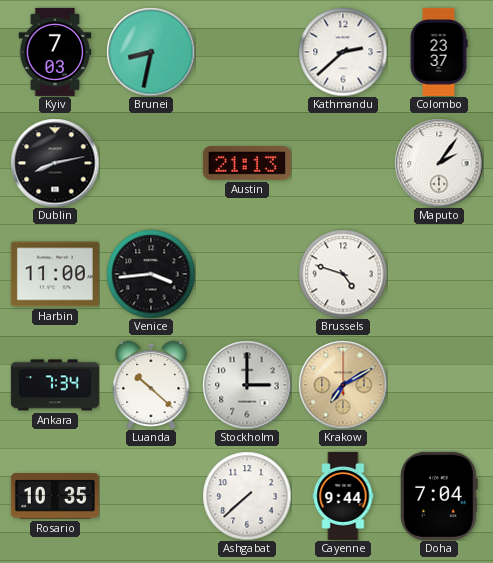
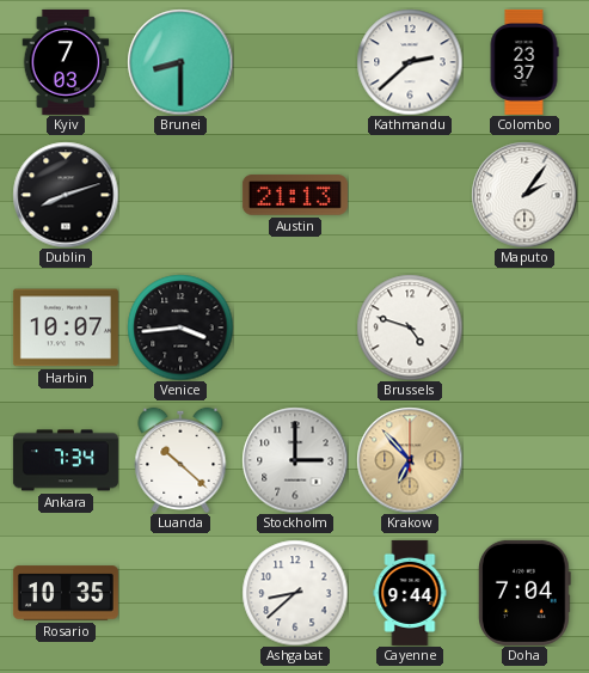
Brunei: 8:32 -> 8:30 (180, 62)
Dublin: 8:13 -> 8:12 (66, 195)
Harbin: 11:00 -> 10:07 (66, 328)
Krakow: 7:10 -> 6:53 (410, 460)
Ashgabat: 7:38 -> 8:38 (295, 593)
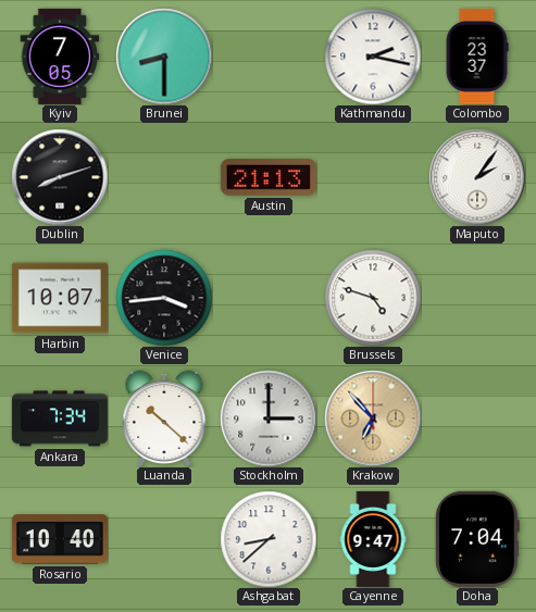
Kyiv: 7:03 -> 7:05 (60, 57)
Kathmandu: 2:38 -> 2:17 (373, 57)
Rosario: 10:35 -> 10:40 (60, 539)
Cayenne: 9:44 -> 9:47 (373, 539)
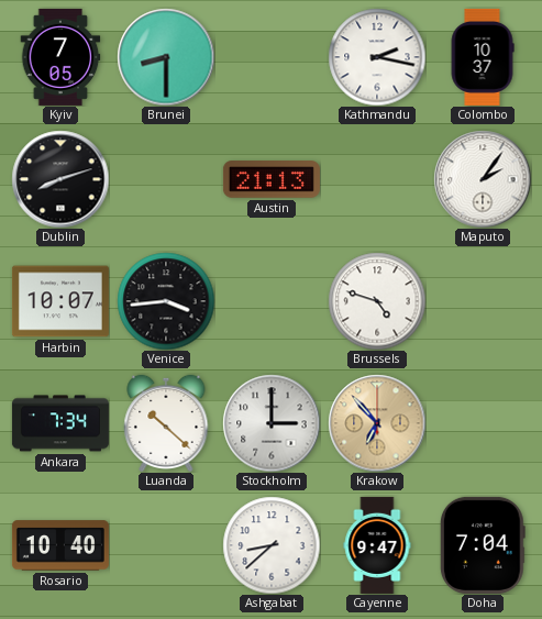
Colombo: 23:37 -> 10:37 (483, 57)
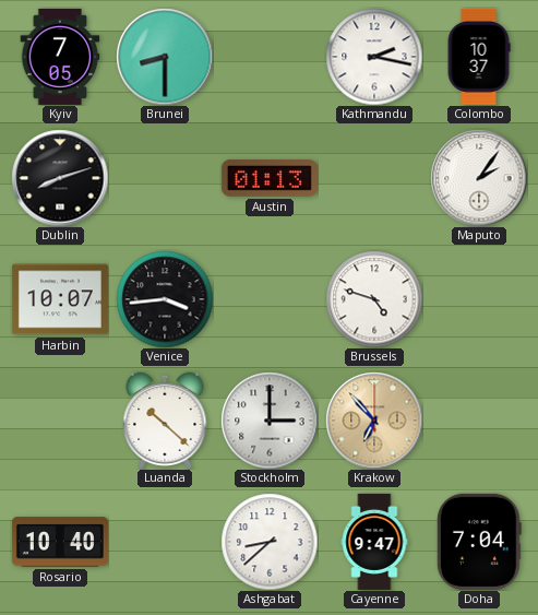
Austin: 21:13 -> 01:13 (270, 178)
Ankara: 7:34 -> none (60, 423)
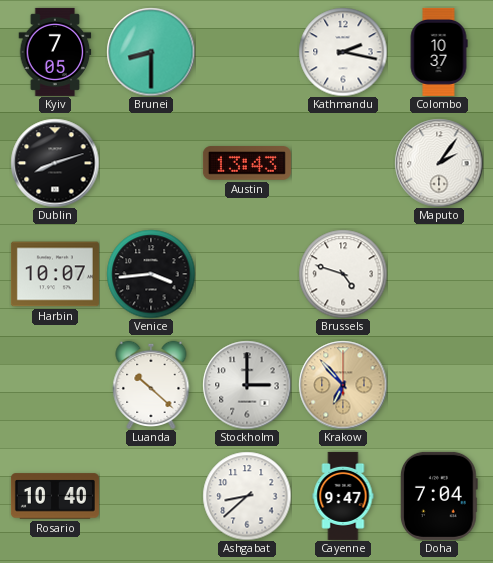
Austin: 01:13 -> 13:43 (247, 163)
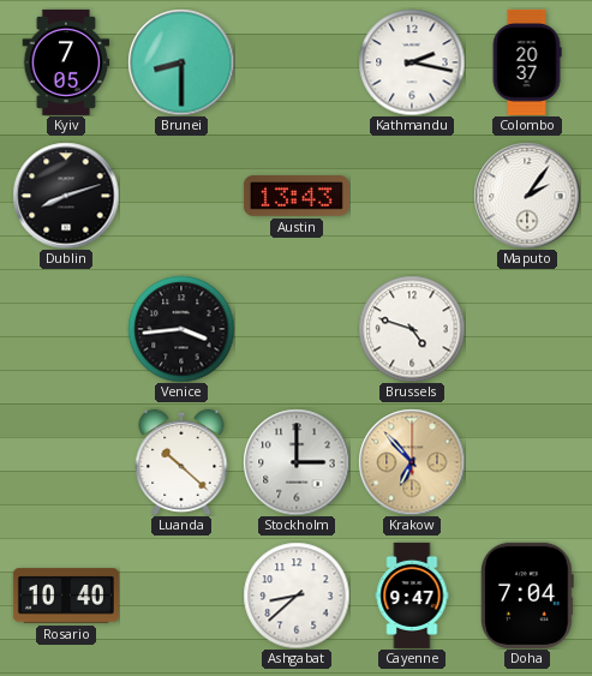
Colombo: 10:37 -> 20:37 (527, 62)
Harbin: 10:07 -> none (55, 274)
